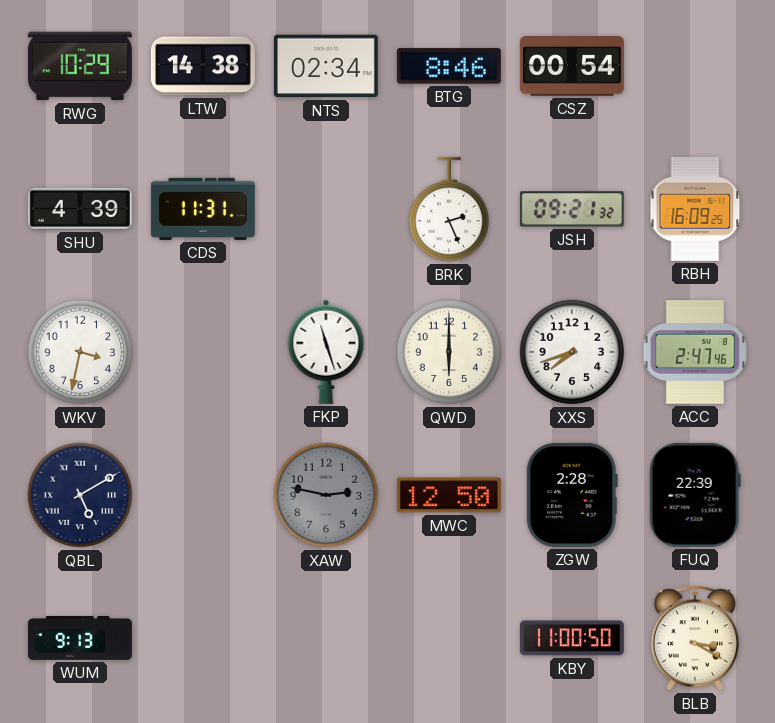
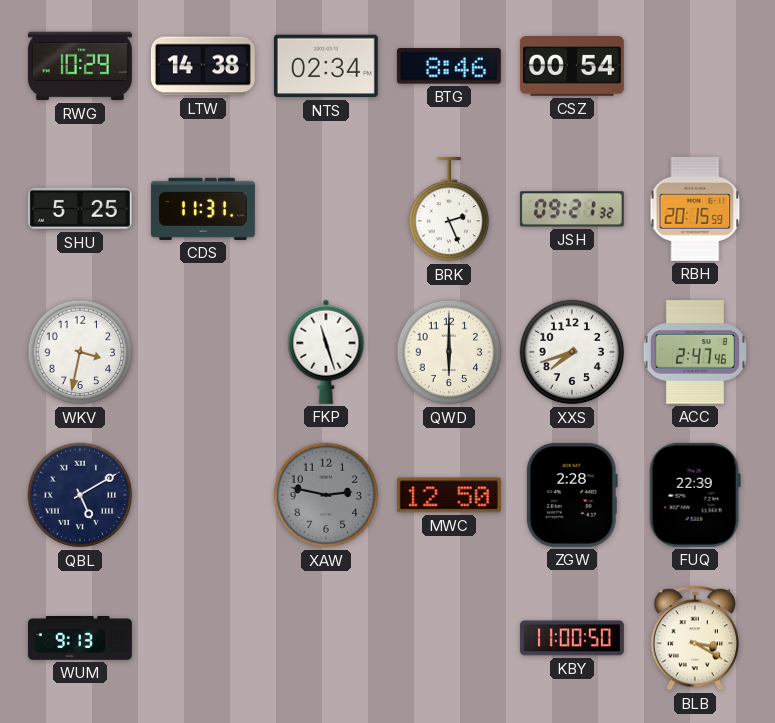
SHU: 4:39 -> 5:25 (80, 209)
RBH: 16:09 -> 20:15 (695, 209)
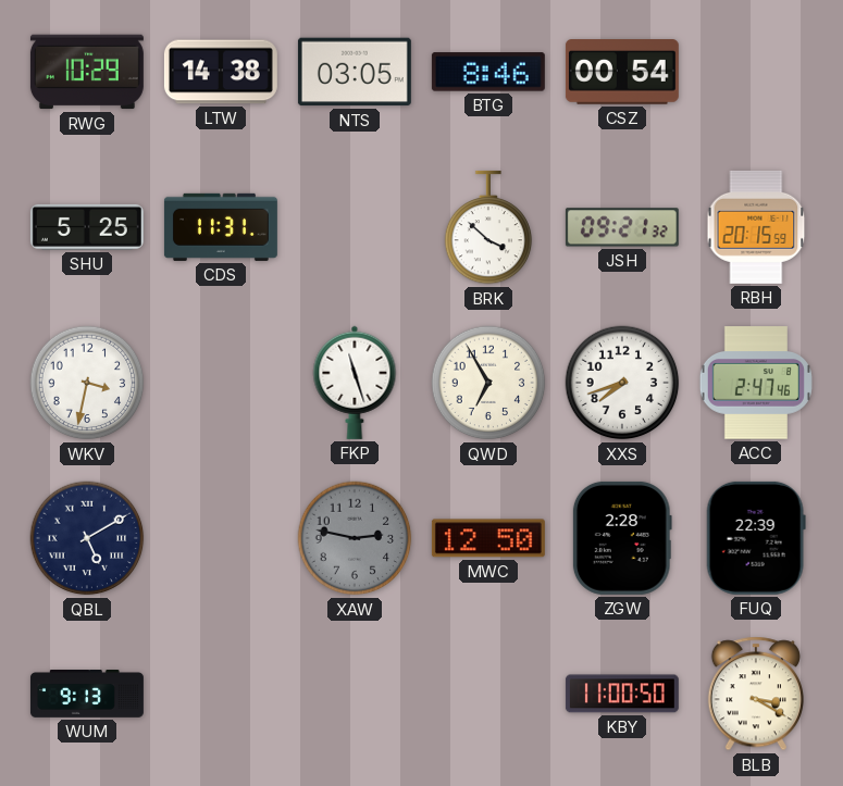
NTS: 02:34 -> 03:05 (355, 72)
BRK: 2:26 -> 3:52 (488, 227)
QWD: 6:00 -> 6:55 (488, 383)
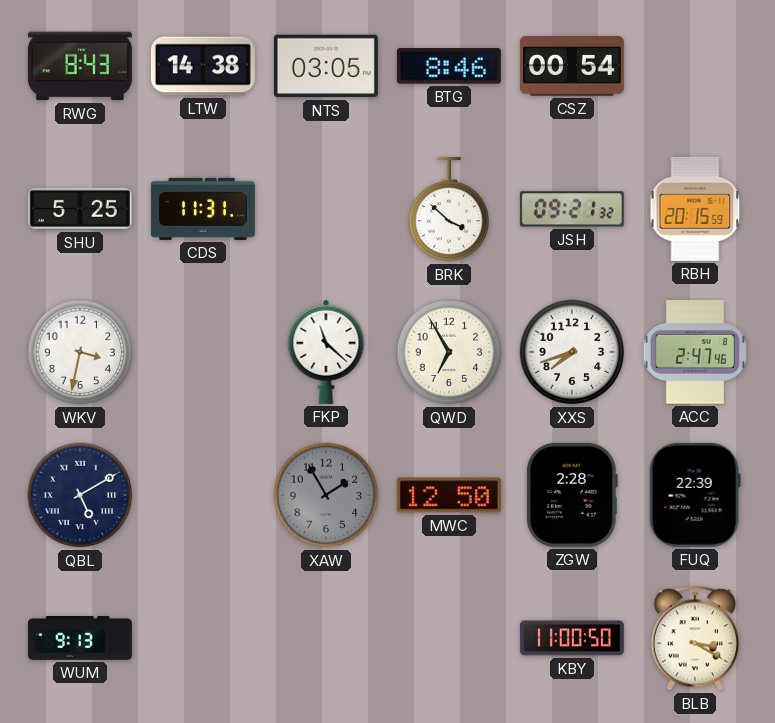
RWG: 10:29 -> 8:43 (80, 66)
FKP: 11:27 -> 11:22 (326, 352)
XAW: 2:47 -> 1:55 (326, 495)
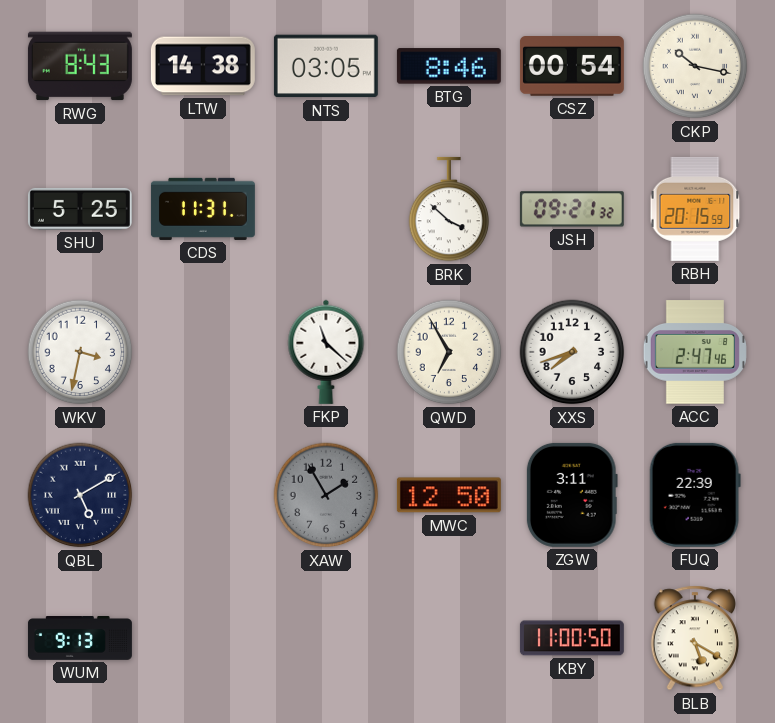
CKP: none -> 10:17 (695, 66)
ZGW: 2:28 -> 3:11 (572, 495)
BLB: 3:20 -> 5:20 (695, 638)
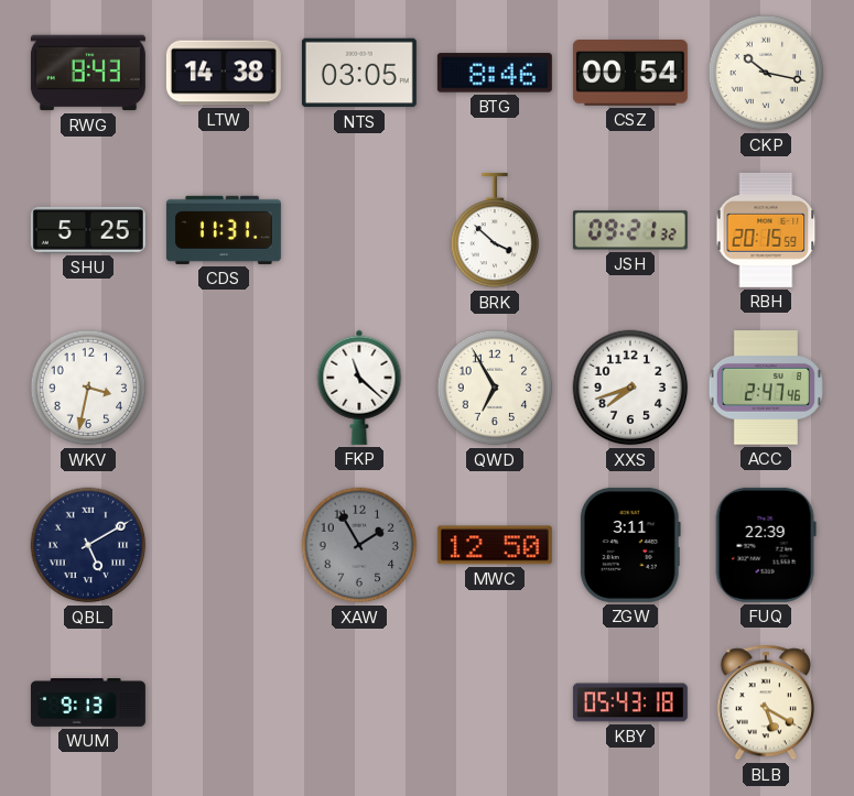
KBY: 11:00 -> 05:43 (630, 702)
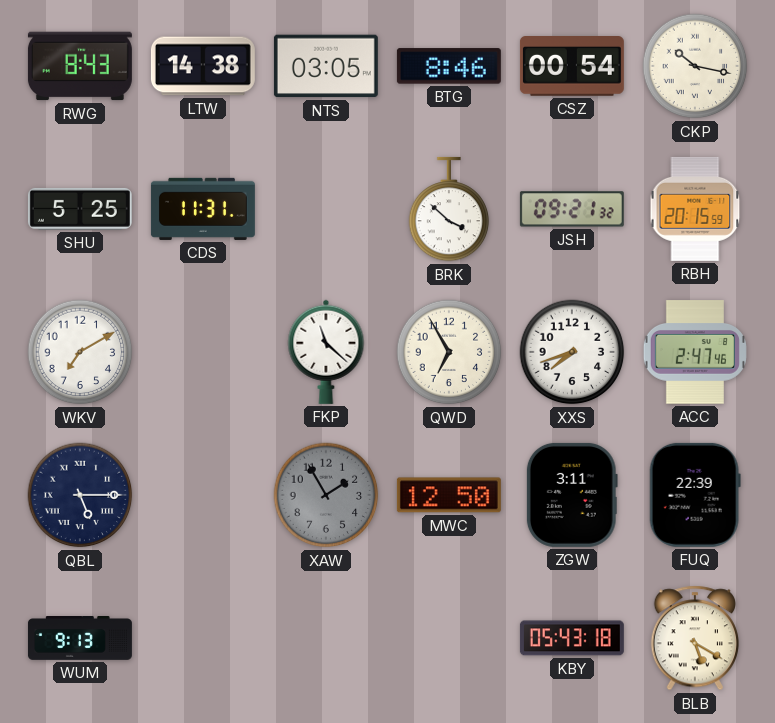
WKV: 3:32 -> 7:10 (80, 352)
QBL: 5:10 -> 5:15 (80, 495)
